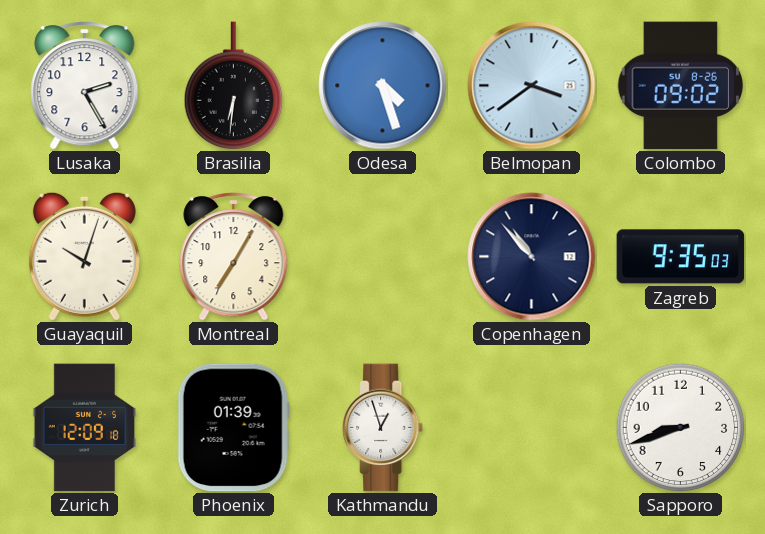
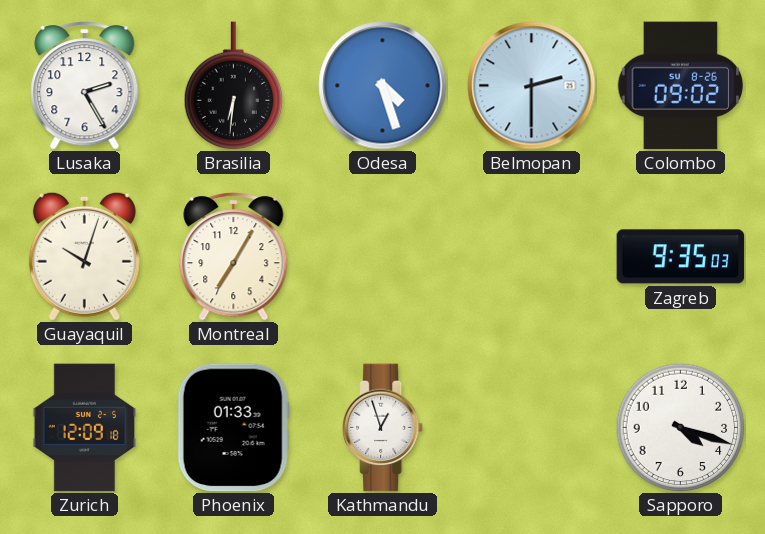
Belmopan: 3:39 -> 2:30 (532, 86)
Copenhagen: 10:53 -> none (532, 257)
Phoenix: 01:39 -> 01:33 (233, 428)
Sapporo: 8:42 -> 4:18 (680, 427)
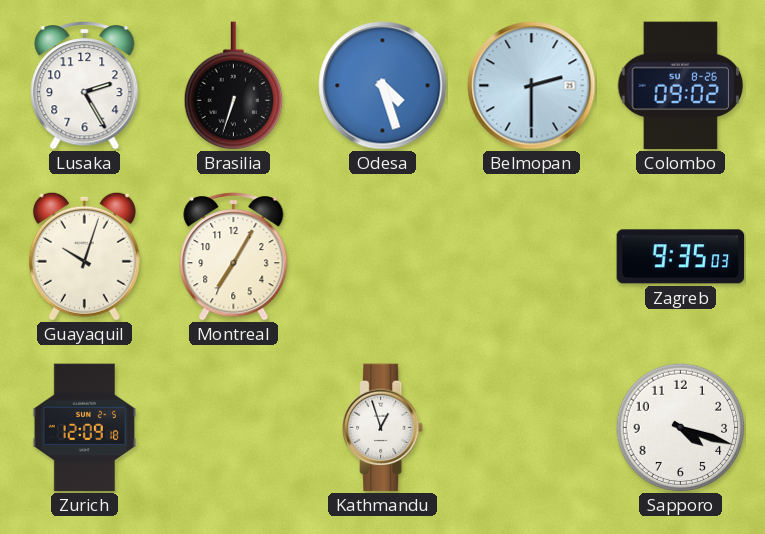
Brasilia: 6:31 -> 6:33 (234, 85)
Phoenix: 01:33 -> none (233, 428)
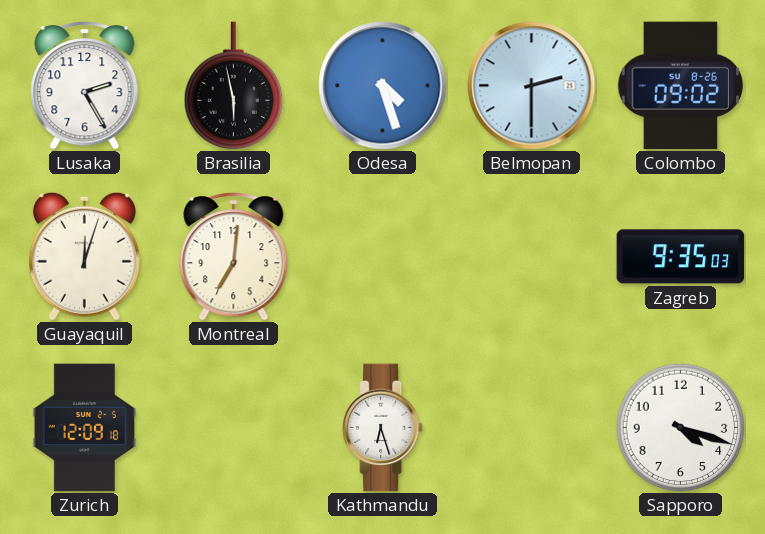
Brasilia: 6:33 -> 5:58 (234, 85)
Guayaquil: 10:03 -> 12:03 (84, 256)
Montreal: 7:05 -> 7:01 (234, 257)
Kathmandu: 12:57 -> 6:27 (384, 428)
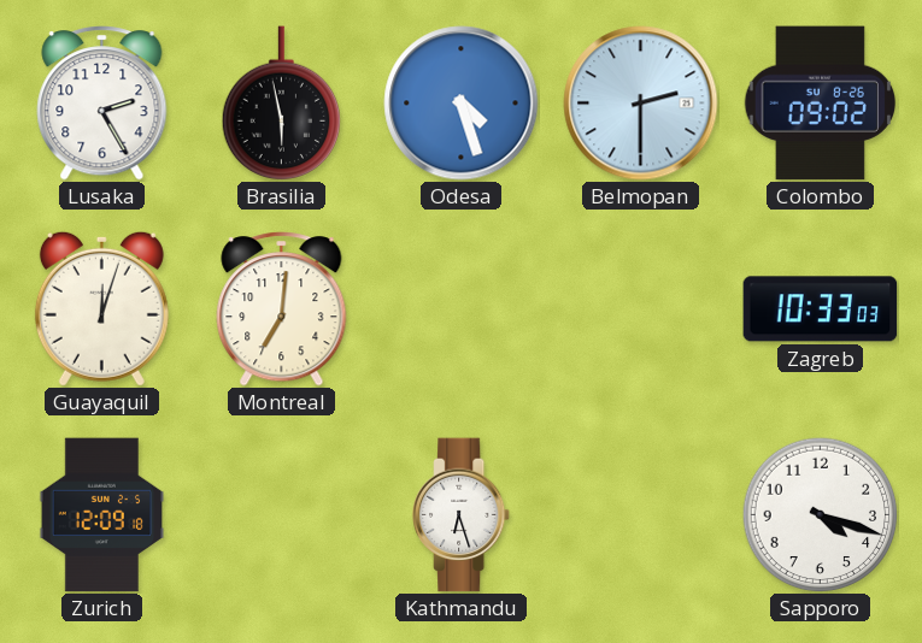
Zagreb: 9:35 -> 10:33 (821, 309)
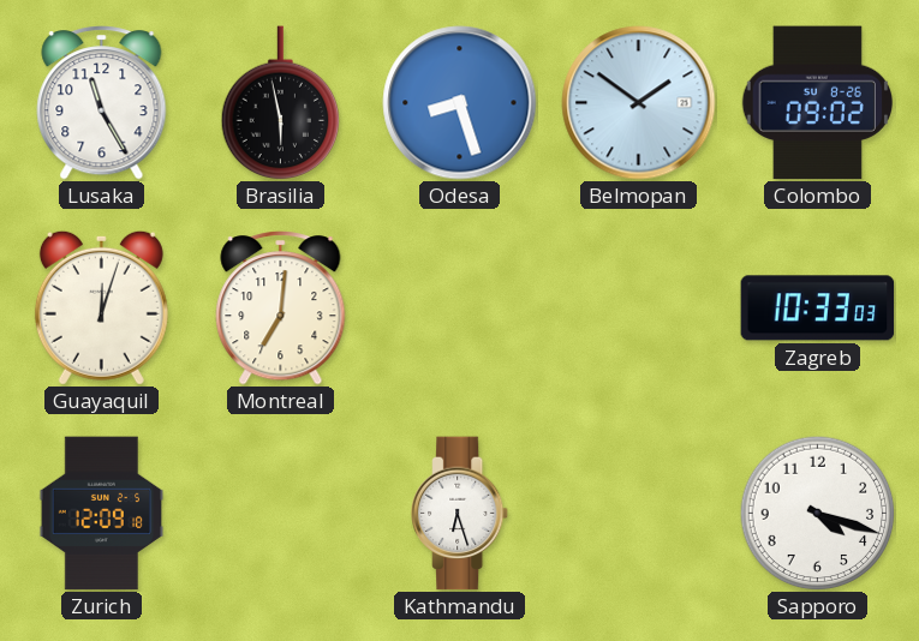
Lusaka: 2:25 -> 11:25 (102, 103)
Odesa: 4:27 -> 8:27 (460, 103)
Belmopan: 2:30 -> 1:51 (639, 103)
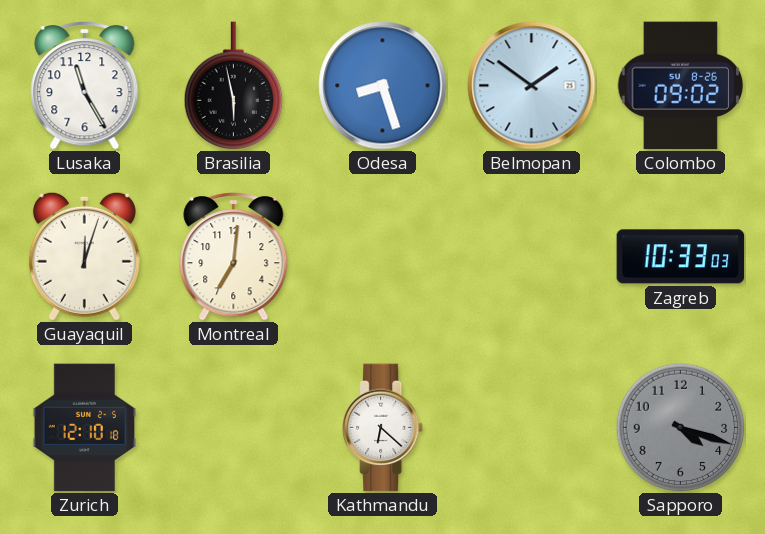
Zurich: 12:09 -> 12:10 (85, 428)
Kathmandu: 6:27 -> 6:22 (384, 428)
Sapporo dial: white -> grey (680, 427)
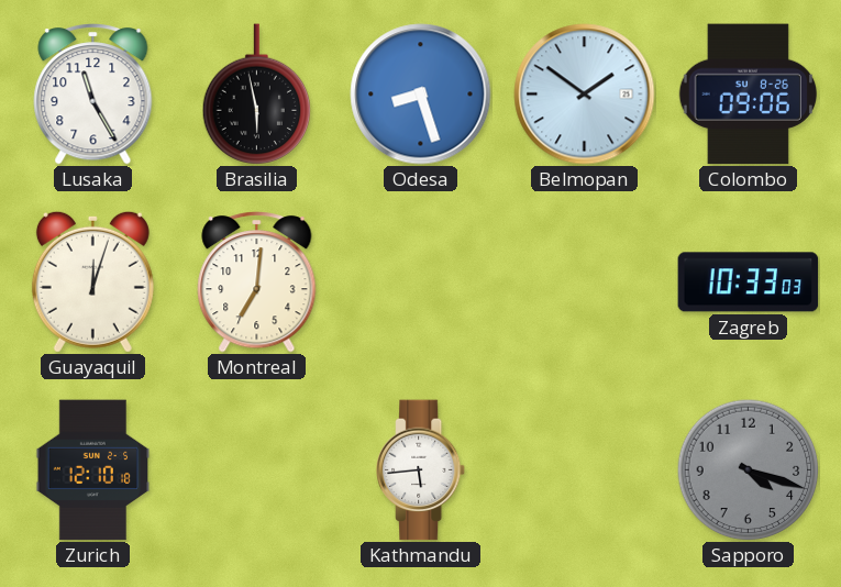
Colombo: 09:02 -> 09:06 (748, 95)
Kathmandu: 6:22 -> 5:44 (422, 470)
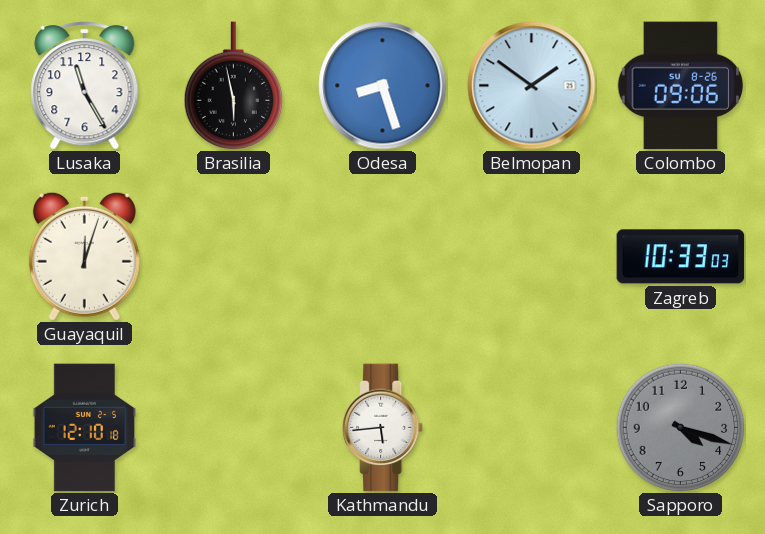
Montreal: 7:01 -> none (257, 283)
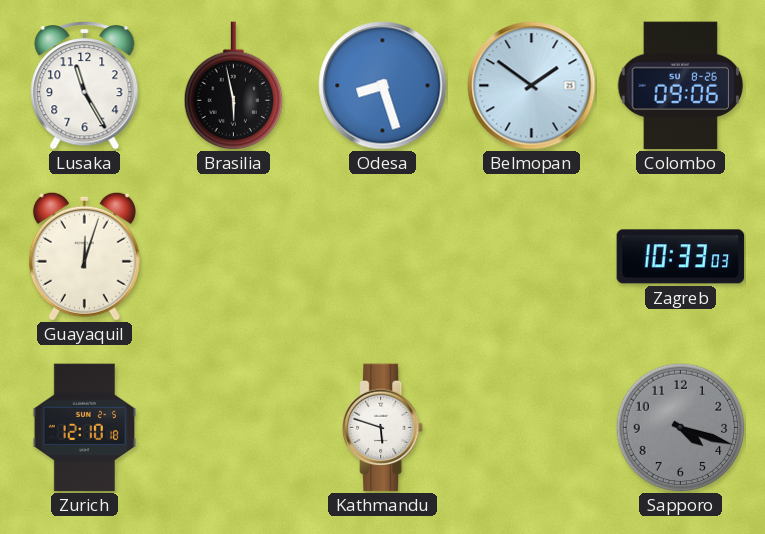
Kathmandu: 5:44 -> 5:48 (384, 428)
